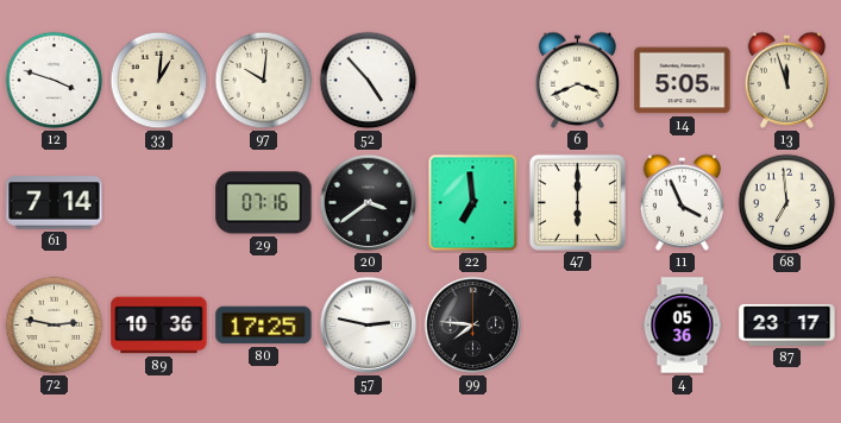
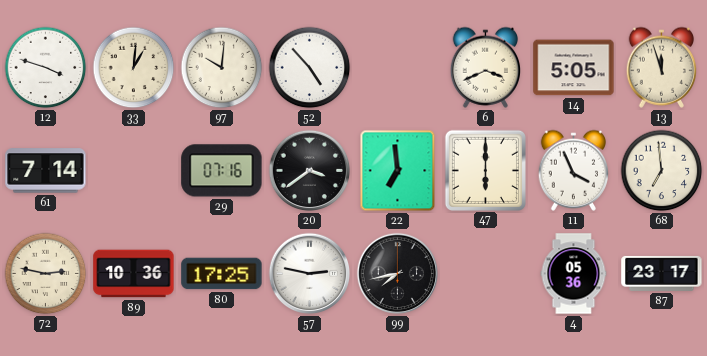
99: 7:46 -> 7:43 (398, 274)
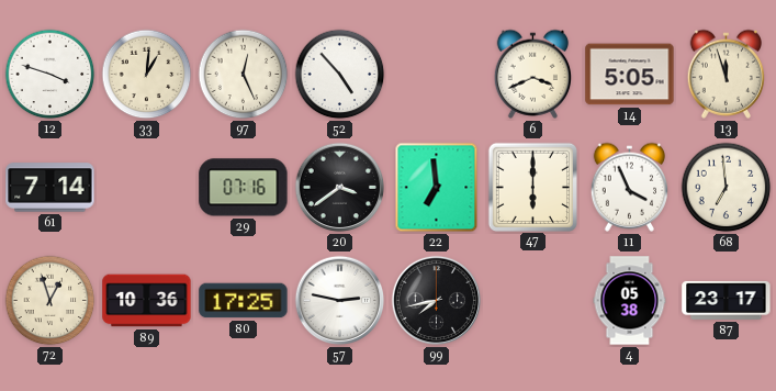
97: 10:01 -> 12:26 (244, 75)
72: 2:47 -> 12:57 (50, 301)
4: 05:36 -> 05:38 (630, 301)
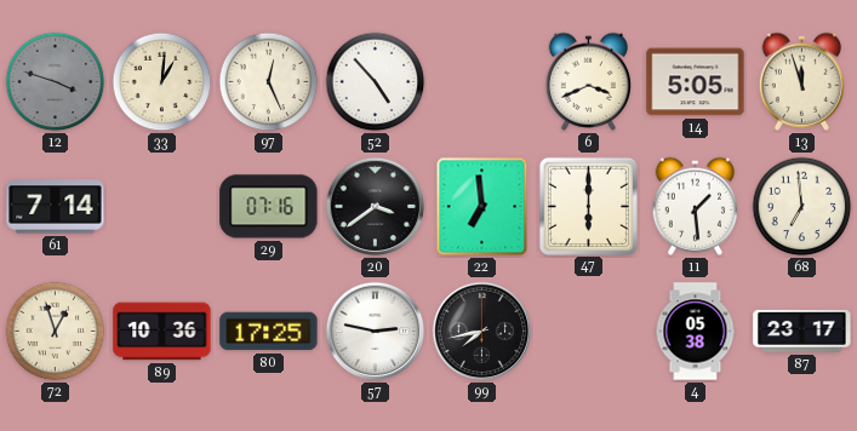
12 dial: white -> grey (56, 82)
11: 3:56 -> 1:29 (695, 206)
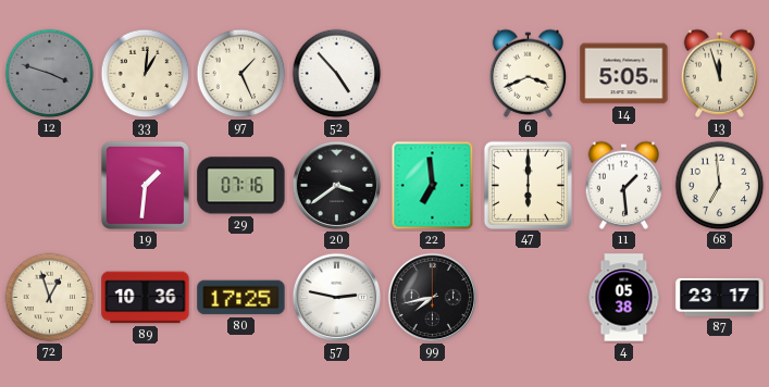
97: 12:26 -> 1:26 (241, 74)
61: 7:14 -> none (56, 207)
19: none -> 1:31 (145, 185)
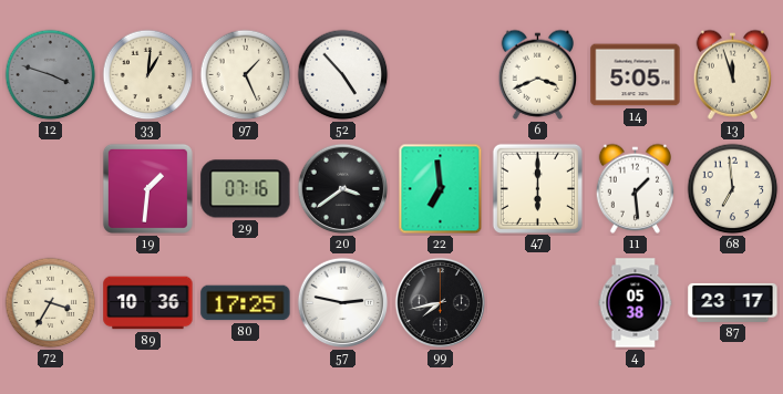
72: 12:57 -> 3:35 (51, 303)
